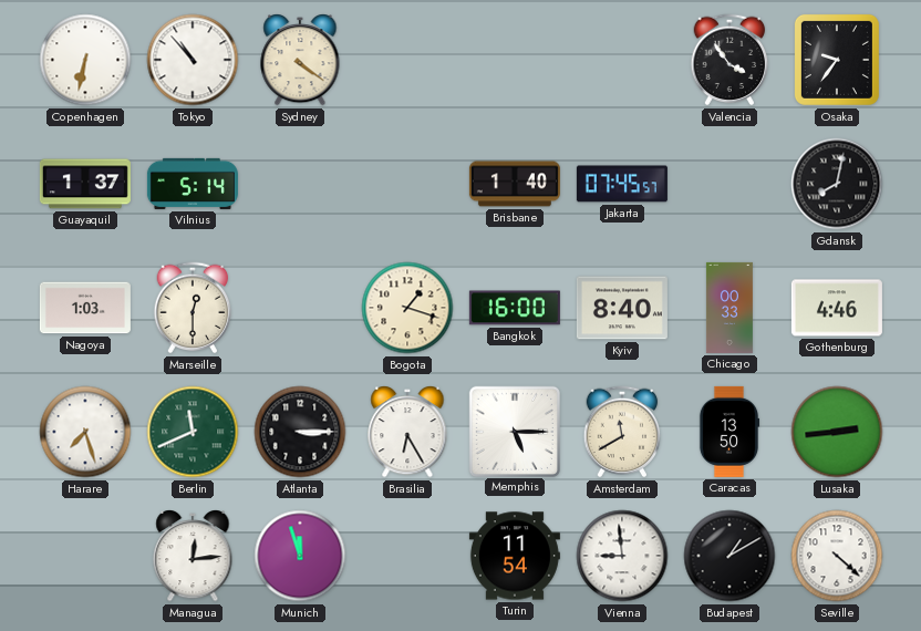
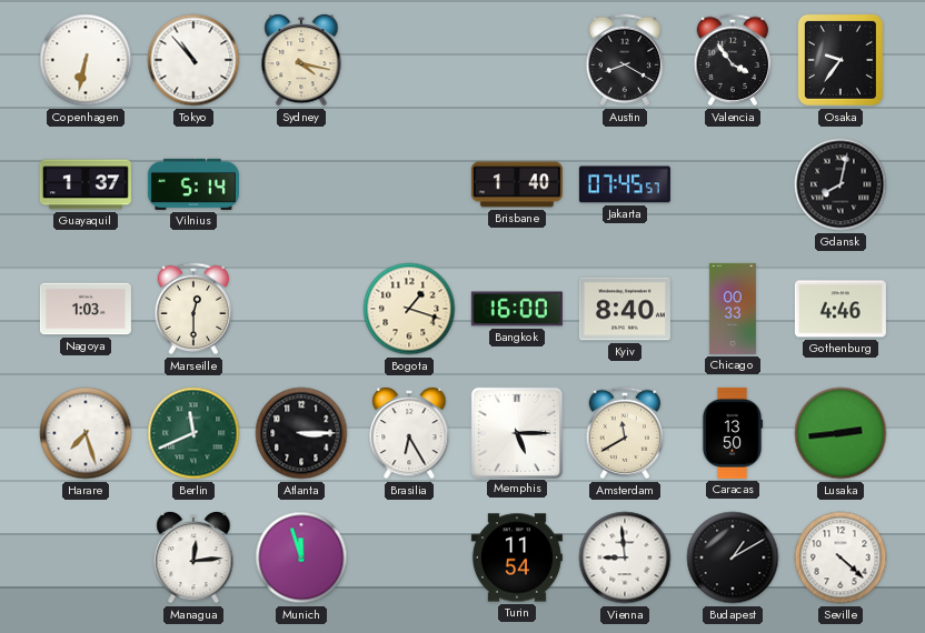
Sydney: 4:21 -> 4:17 (301, 61)
Austin: none -> 8:20 (625, 60)
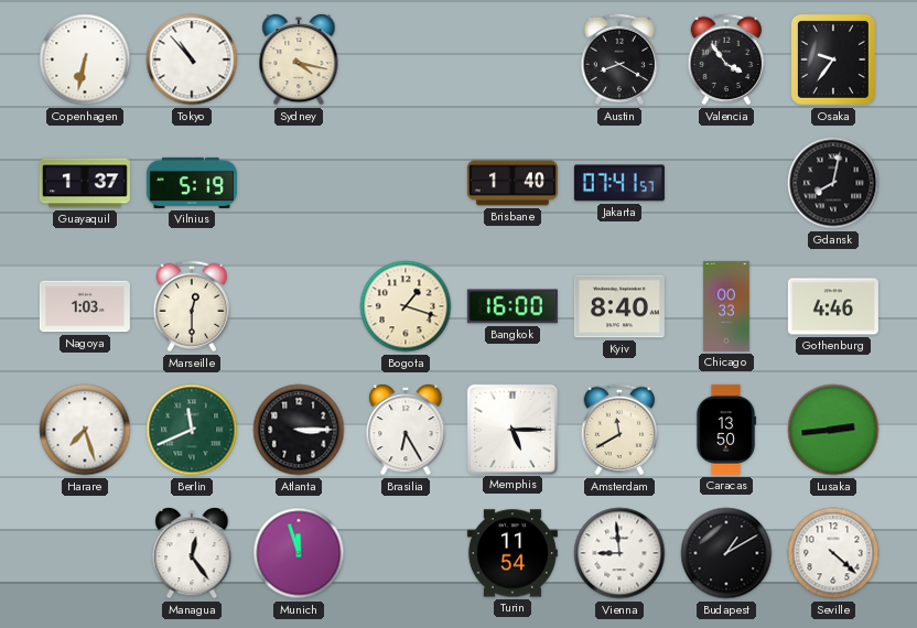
Vilnius: 5:14 -> 5:19 (192, 183)
Jakarta: 07:45 -> 07:41 (619, 183)
Managua: 12:14 -> 12:24 (192, 554)
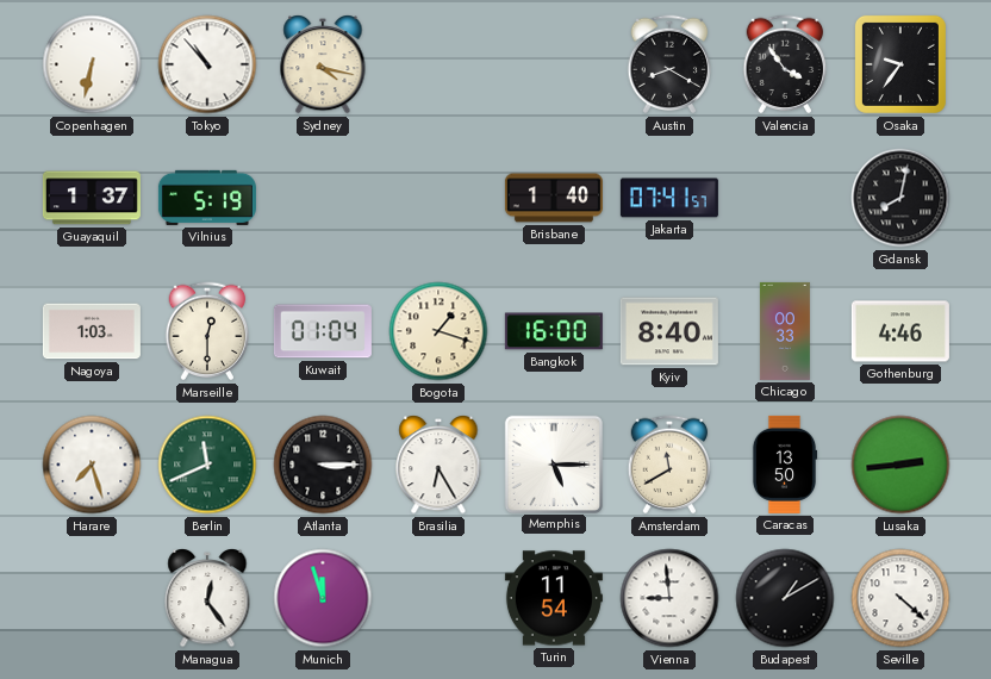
Kuwait: none -> 01:04 (323, 331)
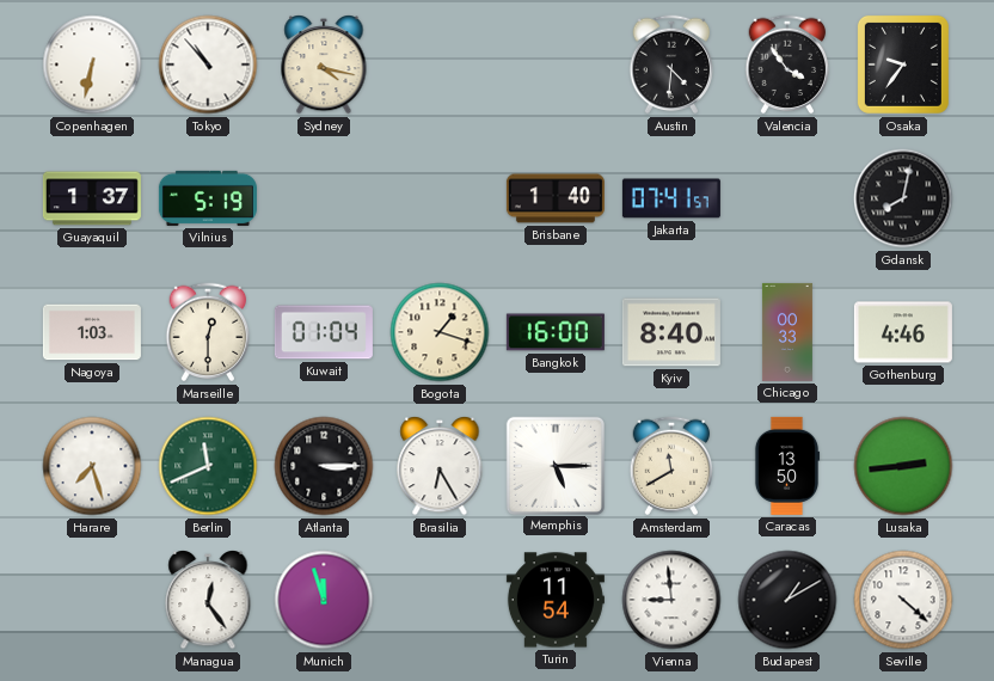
Austin: 8:20 -> 4:31 (671, 65)
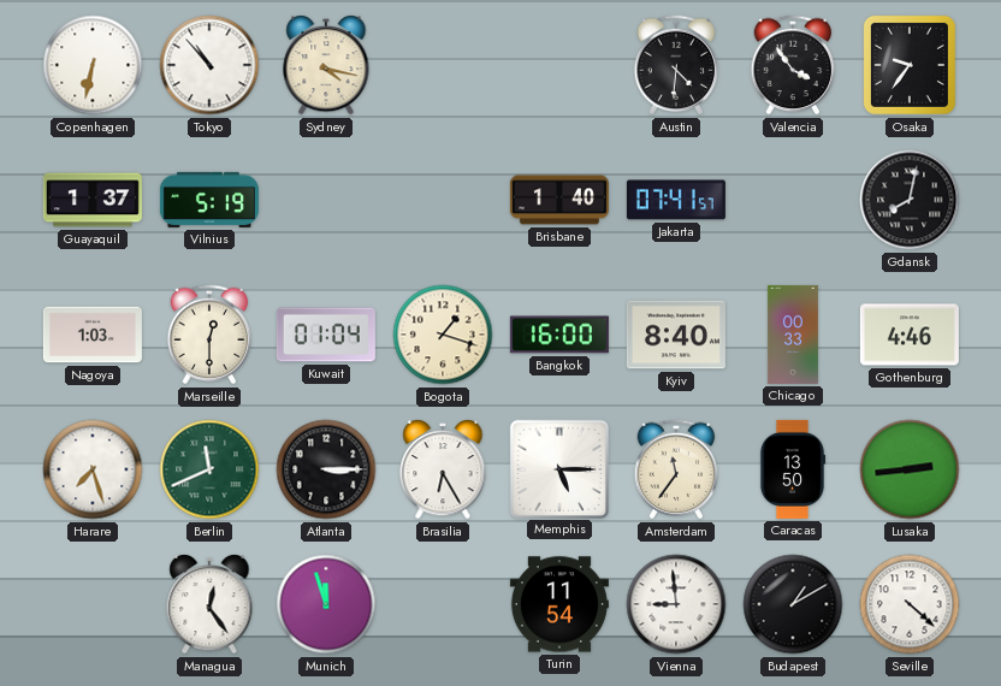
Amsterdam: 11:40 -> 11:36 (676, 469)
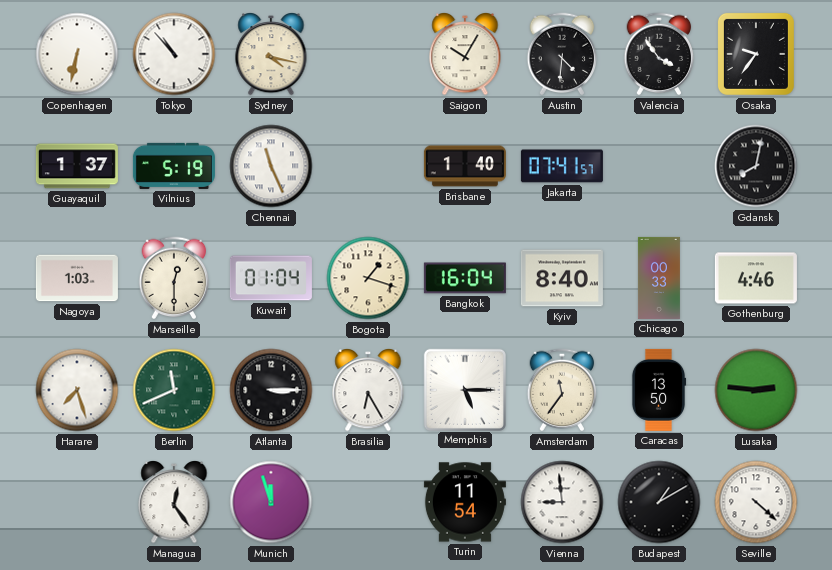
Saigon: none -> 10:05 (465, 55)
Chennai: none -> 11:26 (271, 166)
Bangkok: 16:00 -> 16:04 (465, 278)
Lusaka: 2:44 -> 2:46 (756, 390)
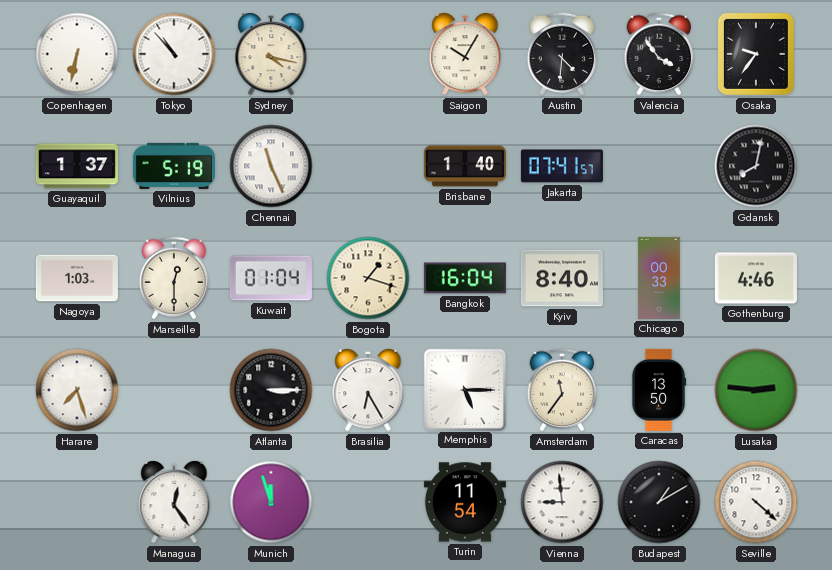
Berlin: 11:41 -> none (174, 390)
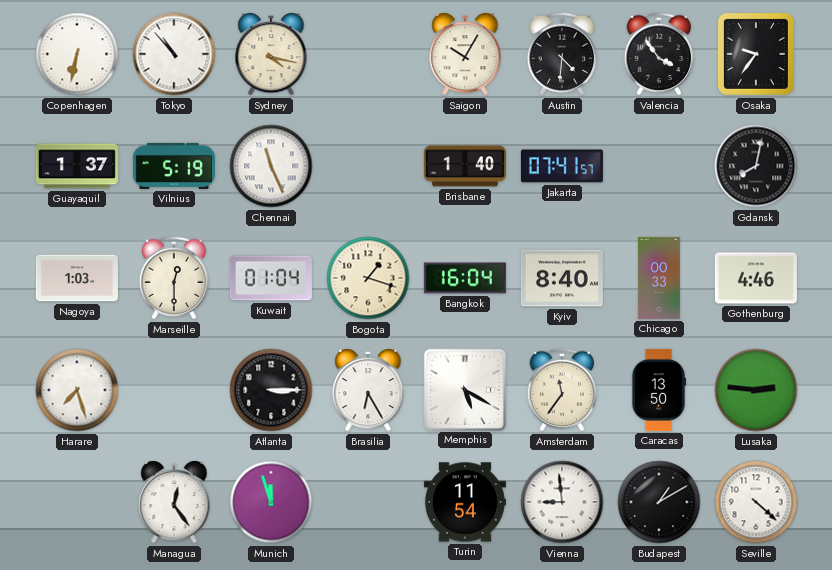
Memphis: 5:15 -> 5:20 (464, 389)
